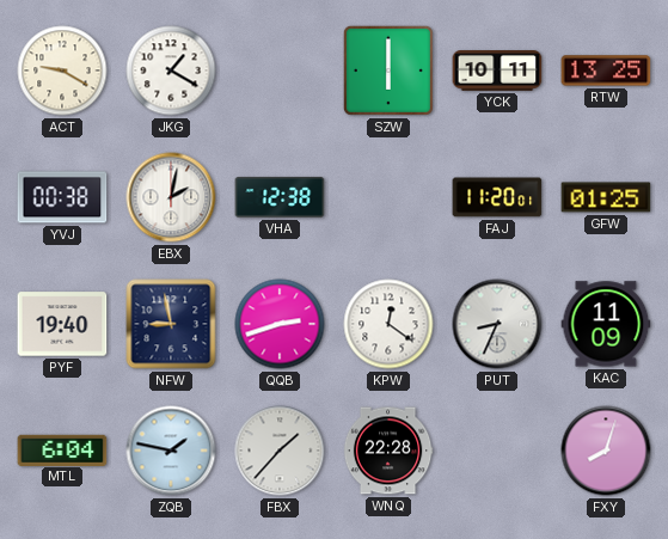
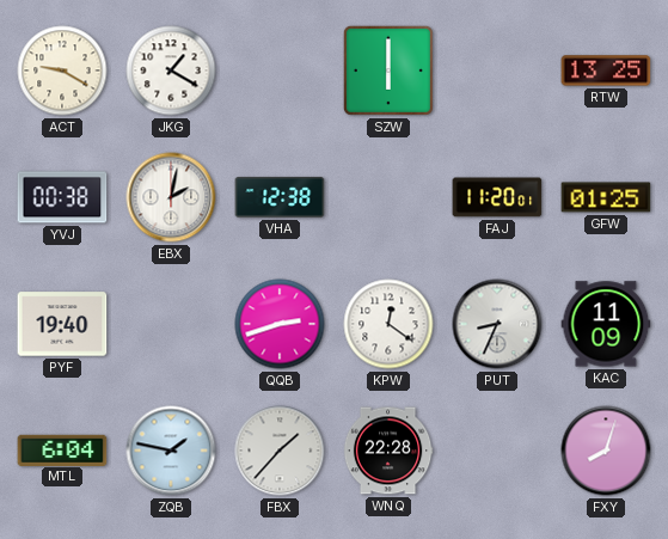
YCK: 10:11 -> none (497, 72)
NFW: 8:58 -> none (171, 324)
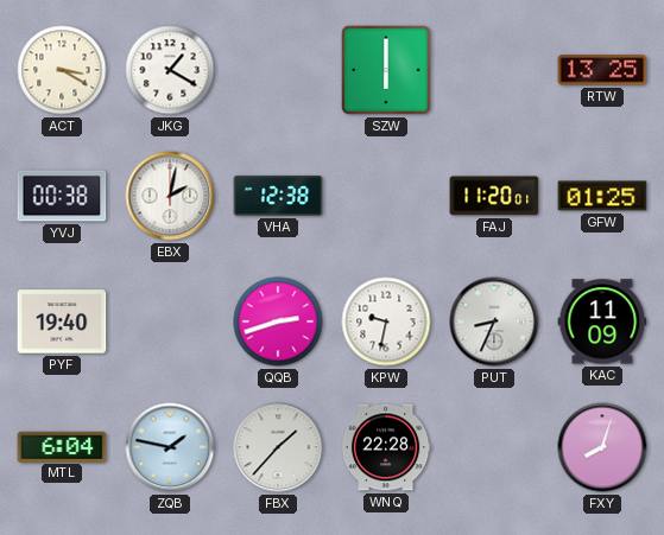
ACT: 9:20 -> 3:20 (62, 70)
KPW: 12:21 -> 9:32 (386, 321)
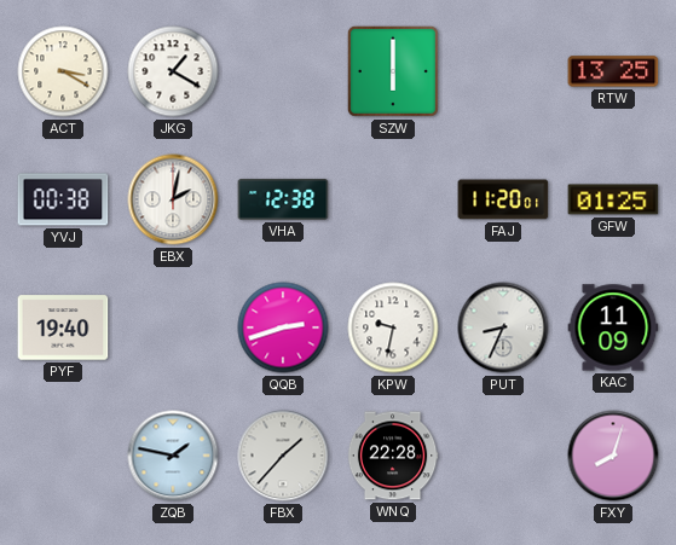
MTL: 6:04 -> none (62, 446)
